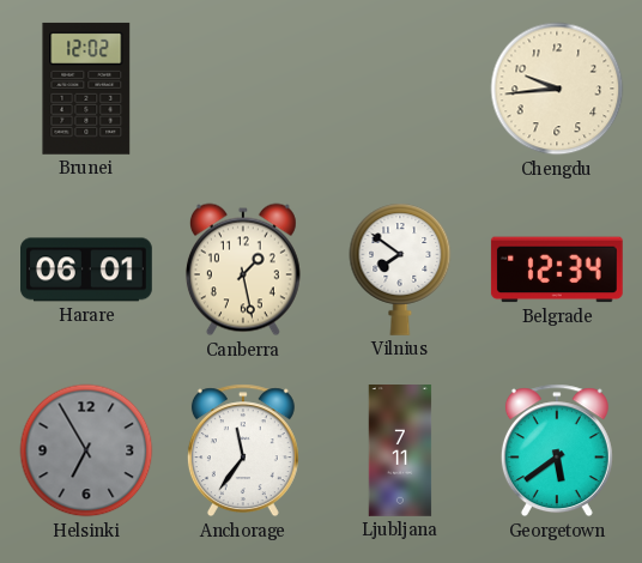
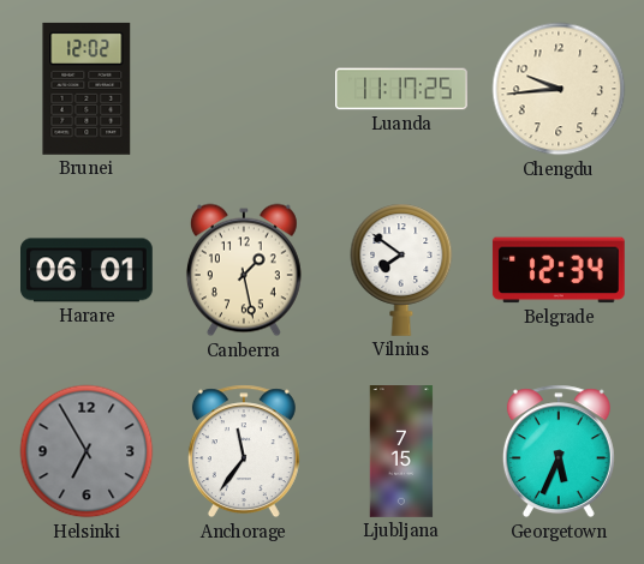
Luanda: none -> 11:17 (402, 89)
Ljubljana: 7:11 -> 7:15 (401, 452)
Georgetown: 5:39 -> 5:34 (559, 451)
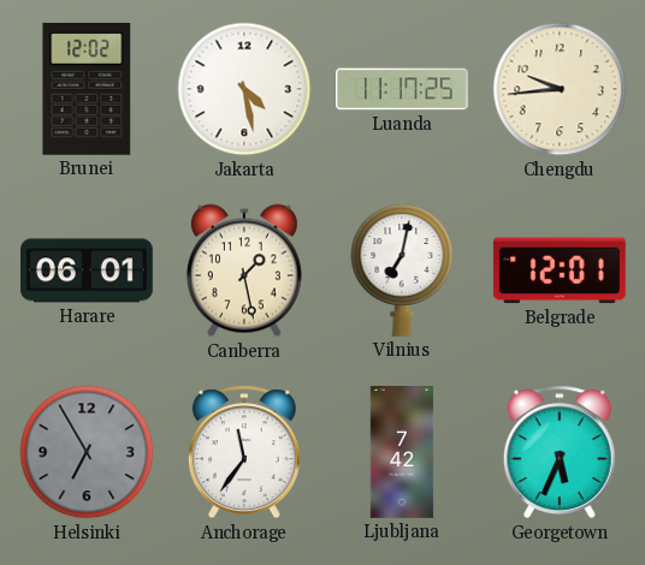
Jakarta: none -> 4:28 (244, 89)
Vilnius: 7:51 -> 7:02 (402, 270)
Belgrade: 12:34 -> 12:01 (560, 270)
Ljubljana: 7:15 -> 7:42 (402, 453)
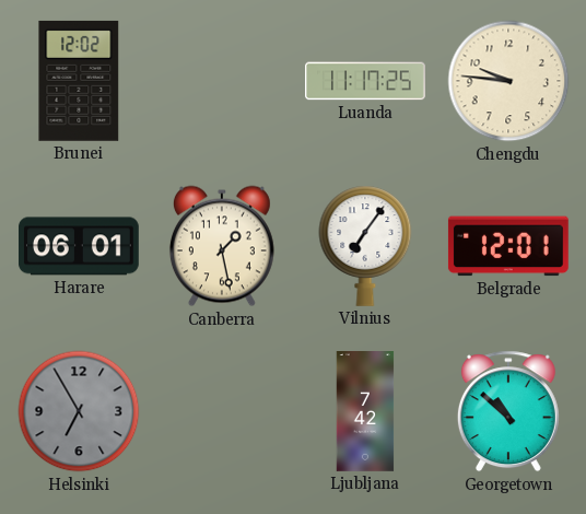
Jakarta: 4:28 -> none (244, 89)
Chengdu: 9:44 -> 9:46 (508, 81)
Vilnius: 7:02 -> 7:06 (365, 246)
Anchorage: 11:36 -> none (244, 452)
Georgetown: 5:34 -> 10:52 (508, 411)
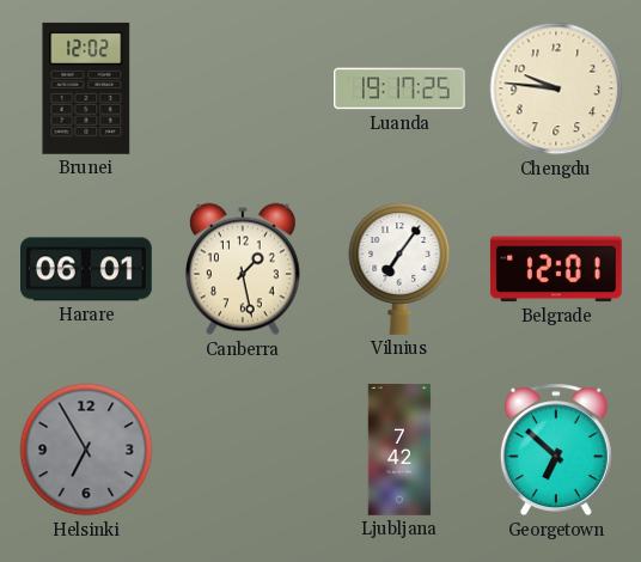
Luanda: 11:17 -> 19:17 (401, 88)
Georgetown: 10:52 -> 6:52 (556, 450)
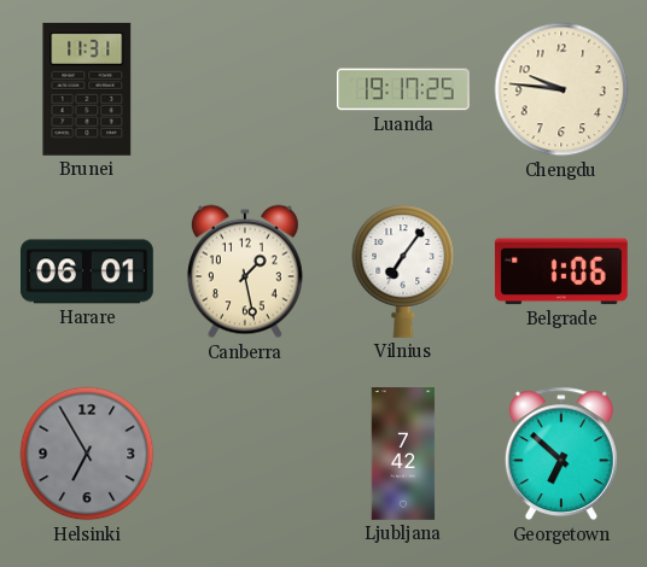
Brunei: 12:02 -> 11:31 (87, 89)
Belgrade: 12:01 -> 1:06 (561, 271)
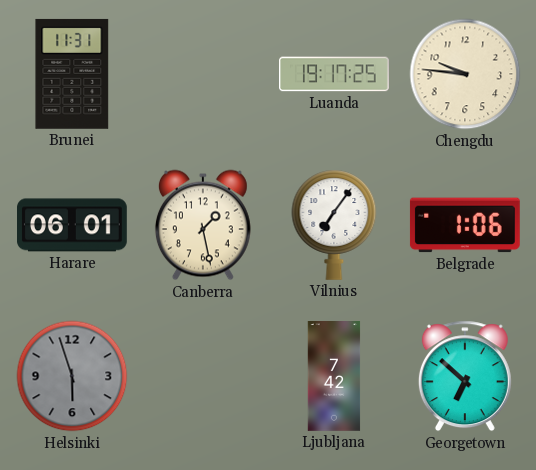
Helsinki: 6:55 -> 5:57 (72, 376)
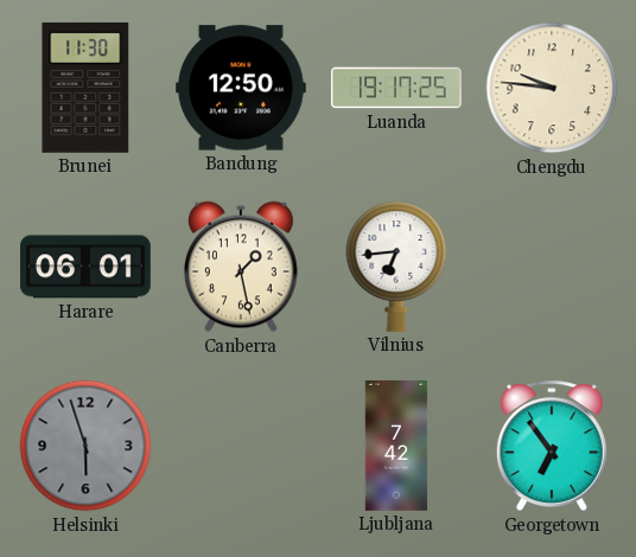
Brunei: 11:31 -> 11:30 (85, 88)
Bandung: none -> 12:50 (241, 88)
Vilnius: 7:06 -> 6:44 (396, 267)
Belgrade: 1:06 -> none (465, 225)
Georgetown: 6:52 -> 6:54 (552, 446)
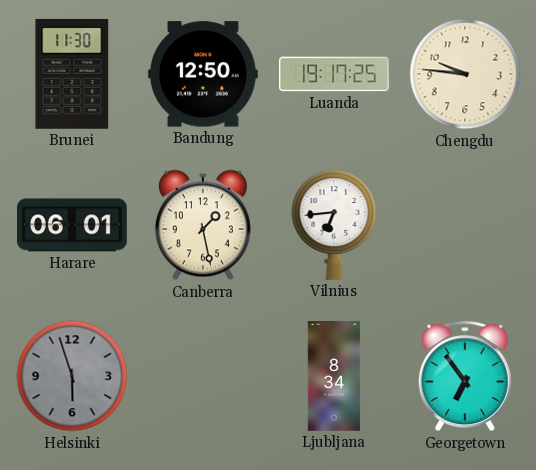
Ljubljana: 7:42 -> 8:34 (334, 377)
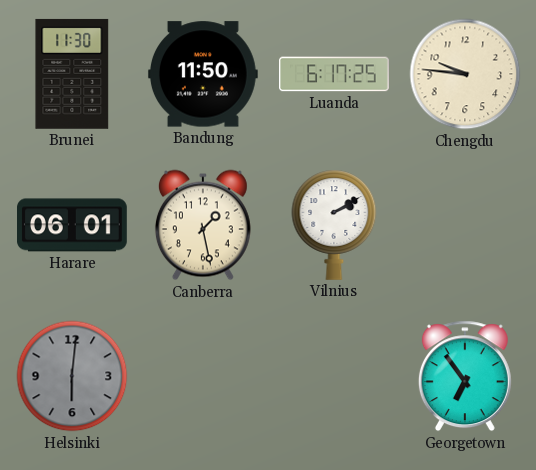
Bandung: 12:50 -> 11:50 (203, 74)
Luanda: 19:17 -> 6:17 (335, 74)
Vilnius: 6:44 -> 2:10 (334, 225)
Helsinki: 5:57 -> 6:01 (72, 376)
Ljubljana: 8:34 -> none (334, 377)
